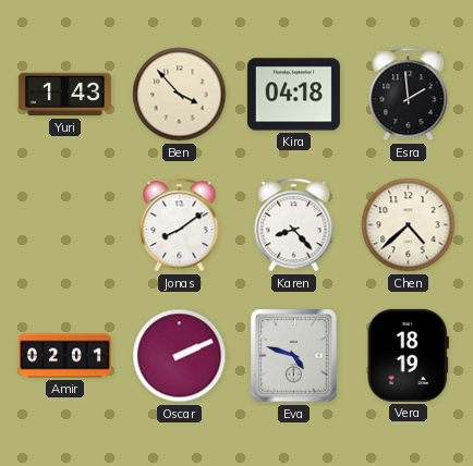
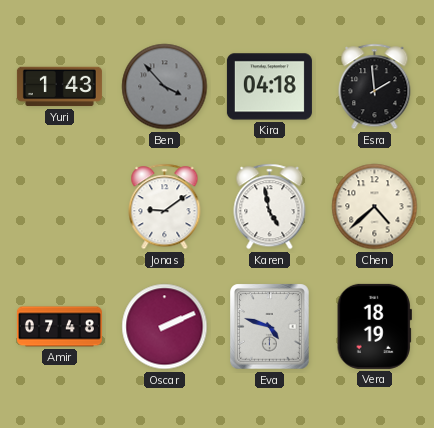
Ben dial: cream -> grey (165, 87)
Jonas: 8:09 -> 9:09 (165, 207)
Karen: 8:23 -> 4:58 (270, 207)
Amir: 02:01 -> 07:48 (59, 327)
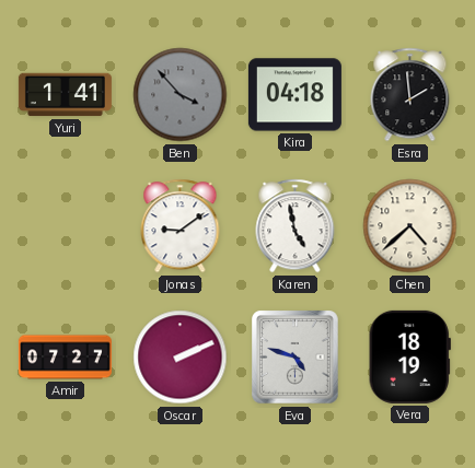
Yuri: 1:43 -> 1:41 (65, 95)
Amir: 07:48 -> 07:27 (65, 358)
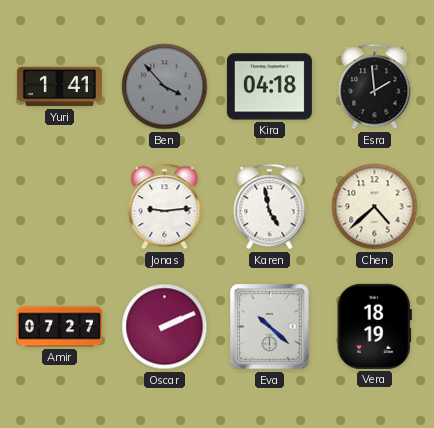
Jonas: 9:09 -> 9:14 (165, 207)
Eva: 4:48 -> 10:22 (270, 327)
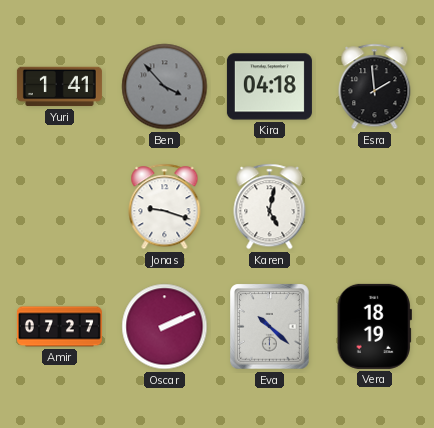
Jonas: 9:14 -> 9:18 (165, 207)
Karen: 4:58 -> 5:02 (270, 207)
Chen: 4:38 -> none (375, 207)
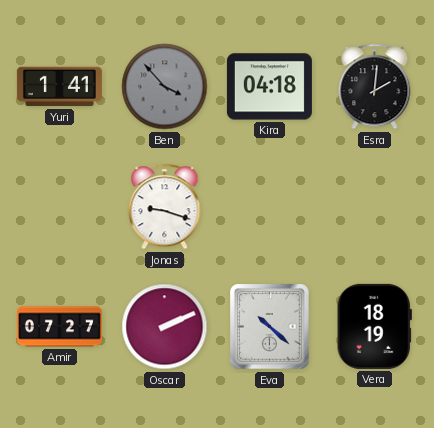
Esra: 1:59 -> 2:01 (375, 87)
Karen: 5:02 -> none (270, 207)
